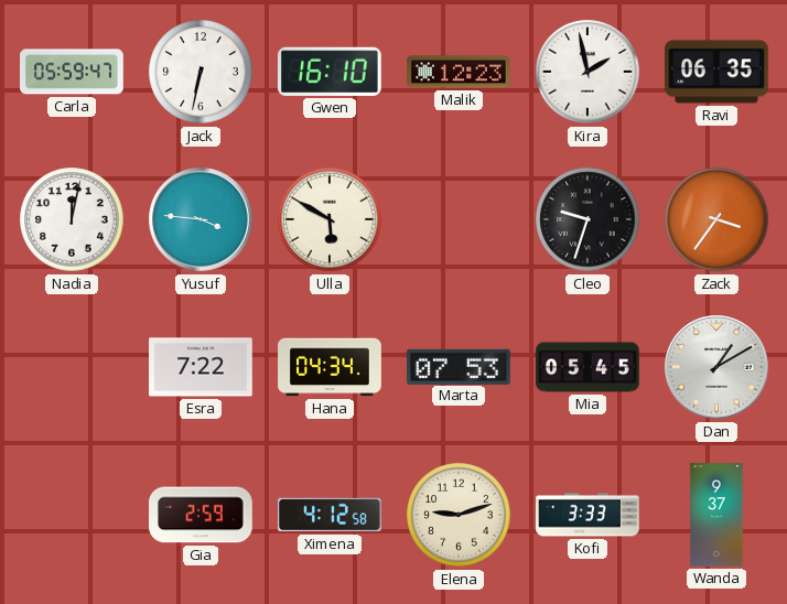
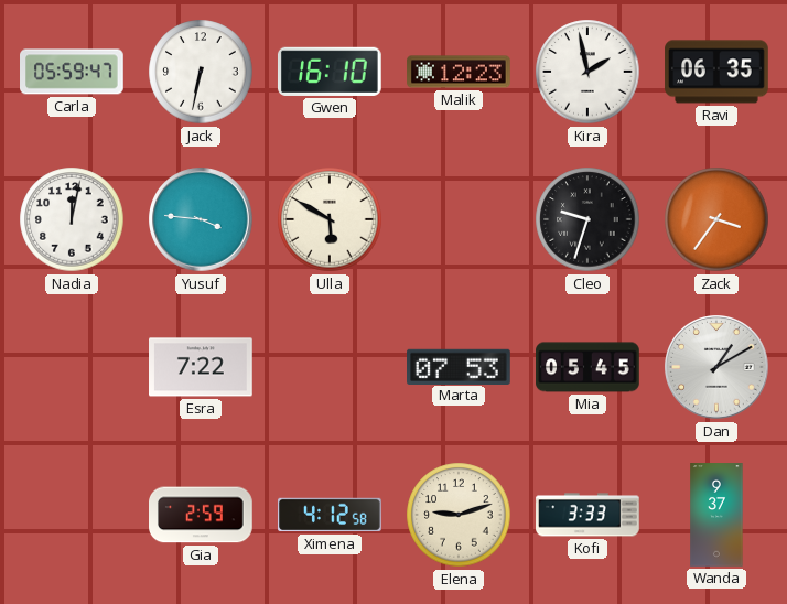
Hana: 04:34 -> none (330, 367)
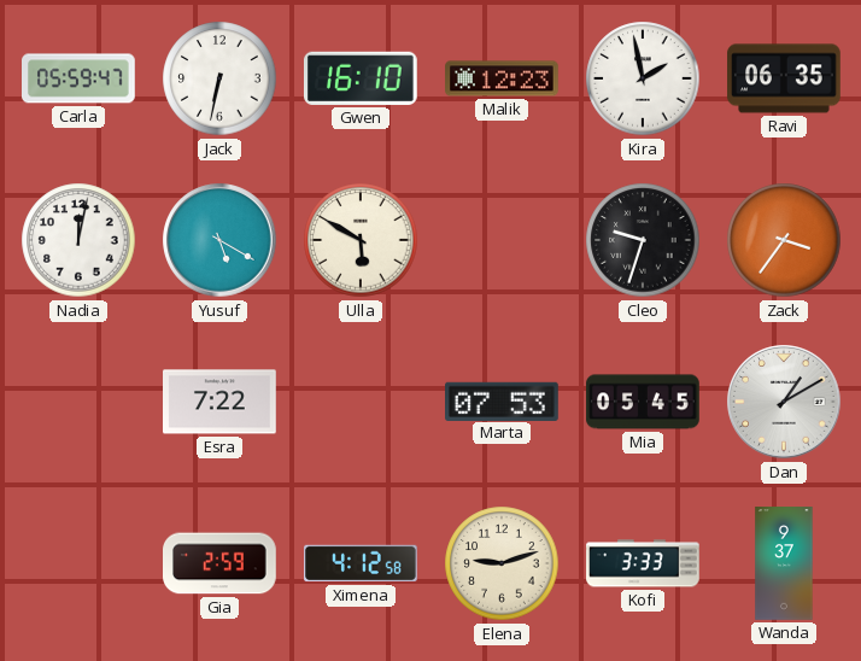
Yusuf: 3:46 -> 5:20 (219, 240)
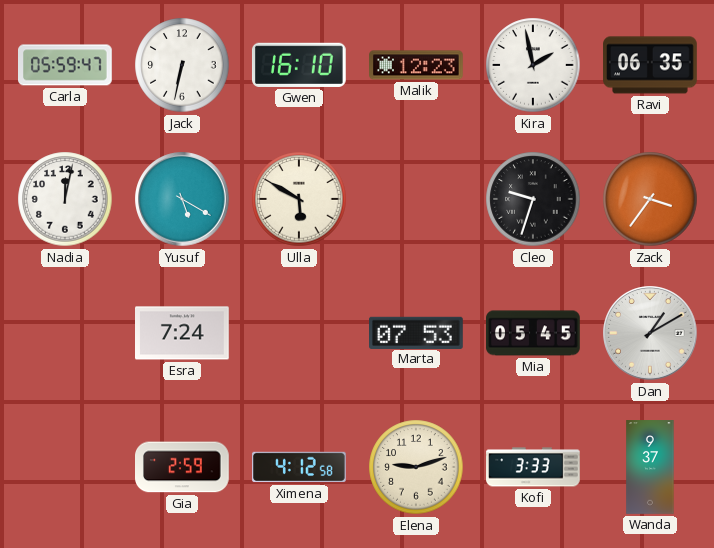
Esra: 7:22 -> 7:24 (182, 333)
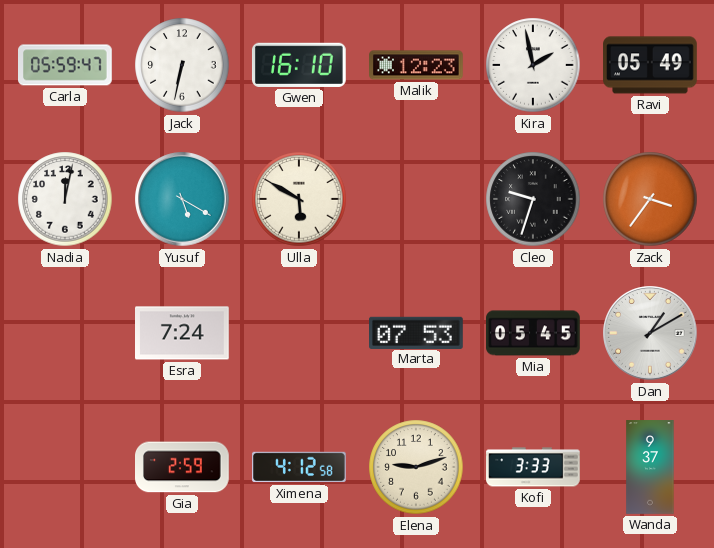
Ravi: 06:35 -> 05:49 (650, 65)
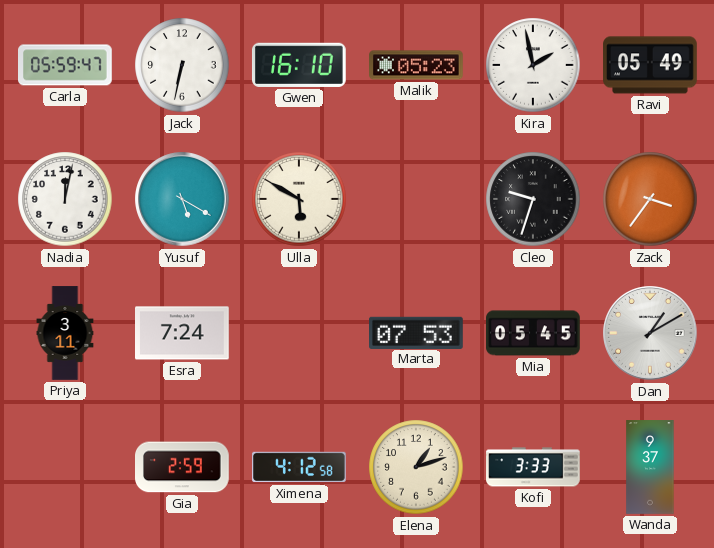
Malik: 12:23 -> 05:23 (416, 65)
Priya: none -> 3:11 (65, 333)
Elena: 9:12 -> 1:12 (416, 467)
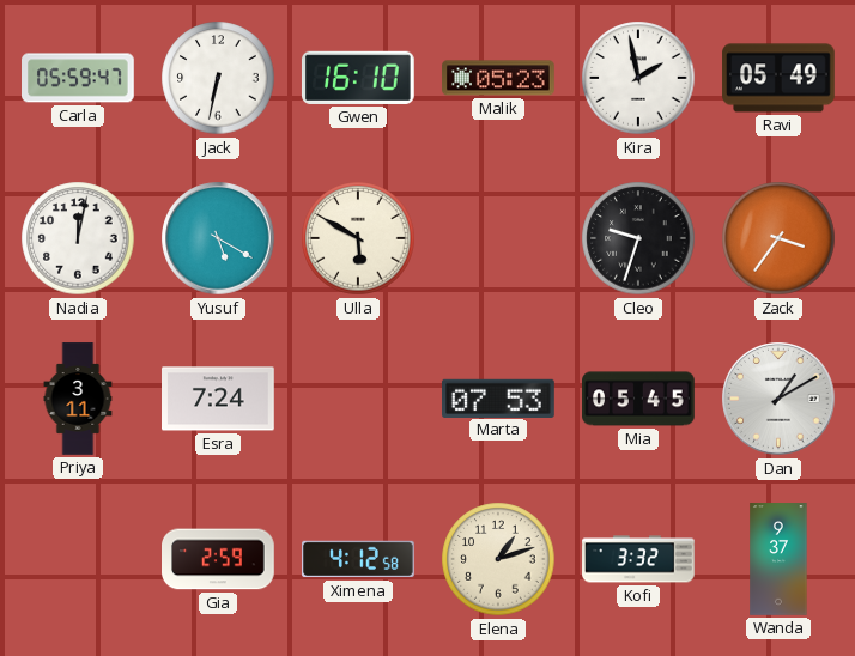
Kofi: 3:33 -> 3:32 (638, 559)
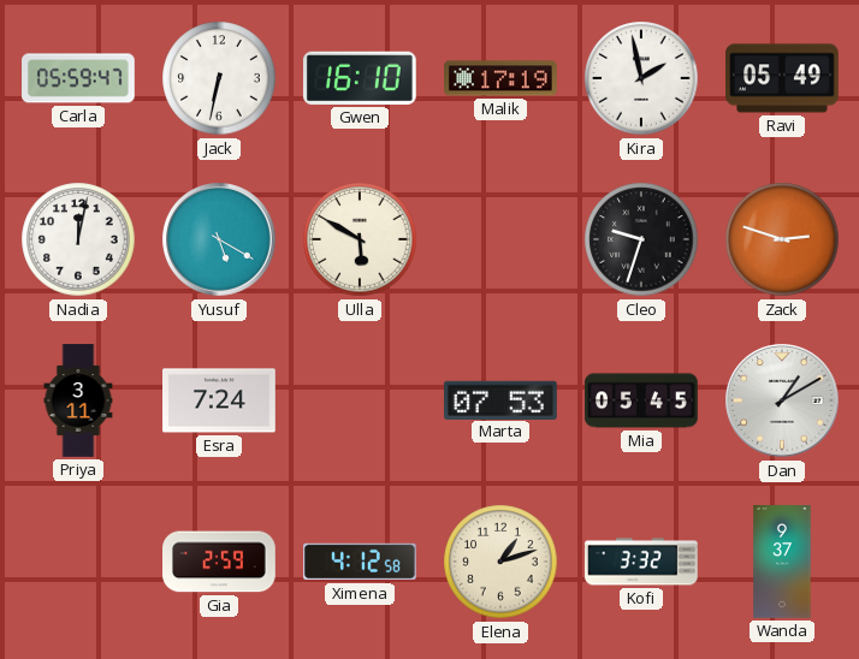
Malik: 05:23 -> 17:19 (500, 78)
Zack: 3:36 -> 2:48 (782, 239)
